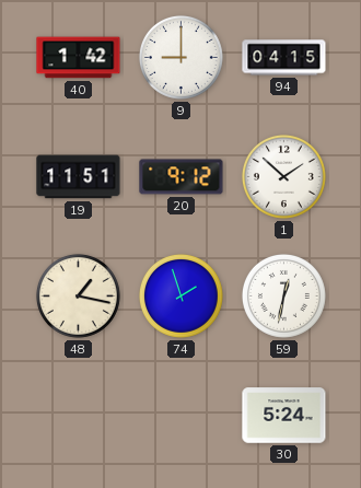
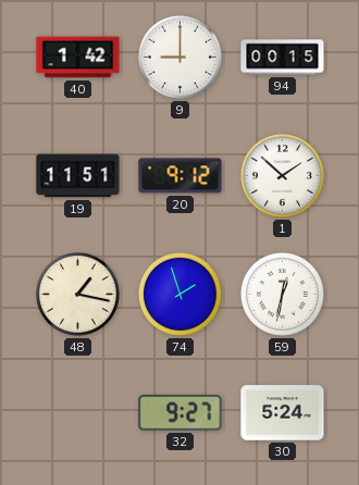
94: 04:15 -> 00:15 (283, 58)
32: none -> 9:27 (181, 413)
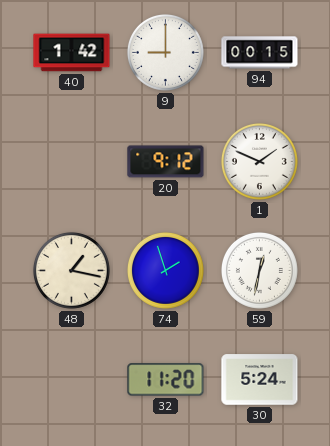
19: 11:51 -> none (78, 176)
1: 1:52 -> 1:49 (259, 161)
32: 9:27 -> 11:20 (166, 380)
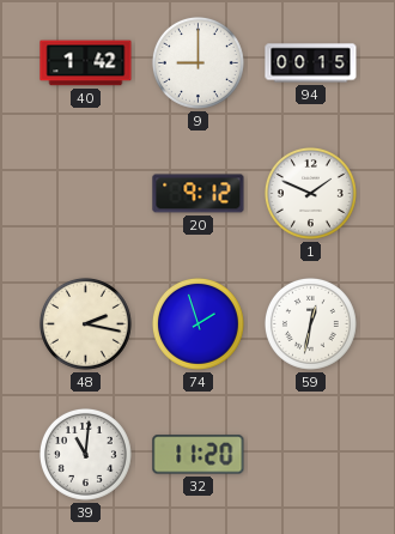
48: 1:17 -> 2:17 (85, 323)
39: none -> 11:01 (85, 454)
30: 5:24 -> none (260, 380)
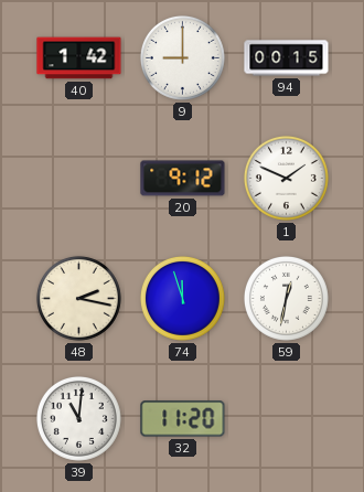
74: 1:57 -> 11:57 (182, 298)
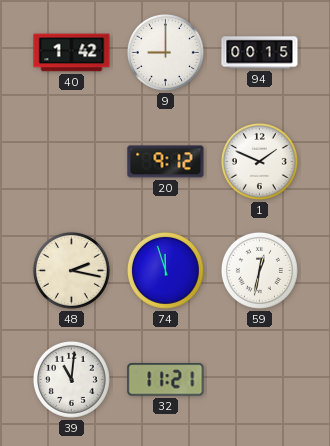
32: 11:20 -> 11:21 (166, 380)
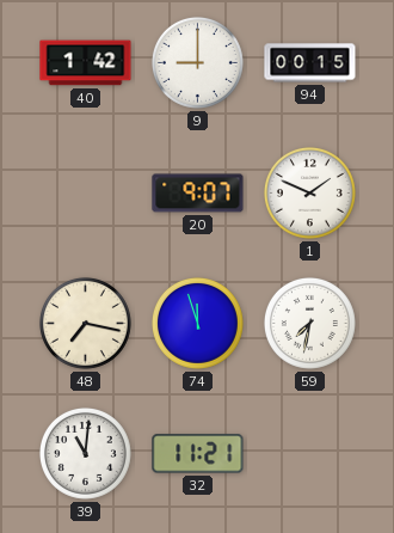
20: 9:12 -> 9:07 (198, 194)
48: 2:17 -> 7:17 (85, 323)
59: 12:32 -> 7:32 (309, 323)
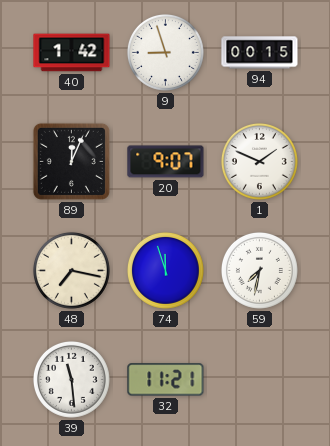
9: 9:00 -> 8:57 (165, 52)
89: none -> 12:04 (71, 161)
39: 11:01 -> 11:29 (71, 379)
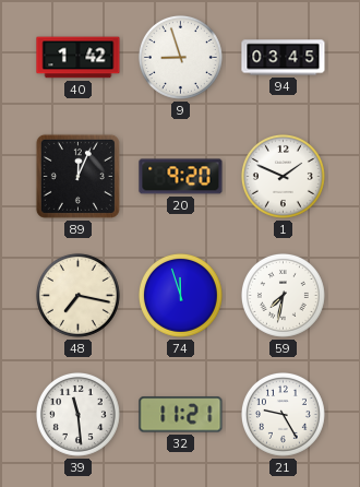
94: 00:15 -> 03:45 (284, 58)
20: 9:07 -> 9:20 (181, 177)
21: none -> 9:25 (283, 414)
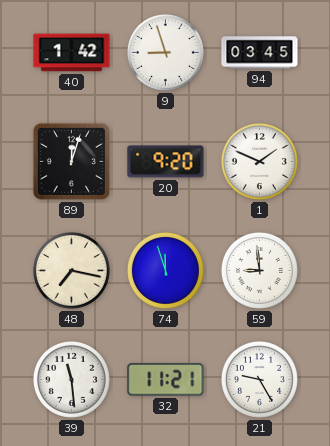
89: 12:04 -> 12:03 (71, 161)
59: 7:32 -> 8:59 (259, 270)
